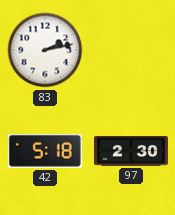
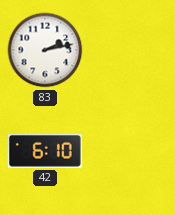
42: 5:18 -> 6:10 (45, 151)
97: 2:30 -> none (131, 151)
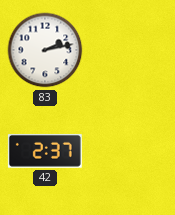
42: 6:10 -> 2:37 (45, 151)
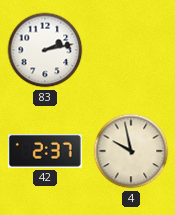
4: none -> 9:58 (131, 151)
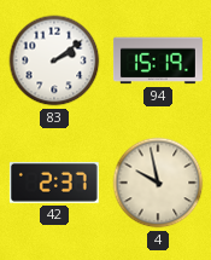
83: 2:13 -> 2:09 (54, 60)
94: none -> 15:19 (158, 60)
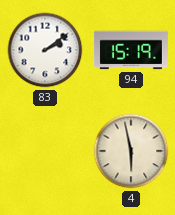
42: 2:37 -> none (54, 183)
4: 9:58 -> 5:58 (131, 151)
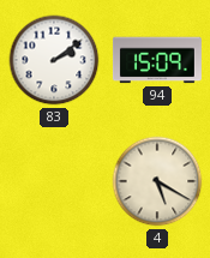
94: 15:19 -> 15:09 (157, 60)
4: 5:58 -> 5:20 (157, 181)
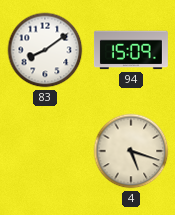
83: 2:09 -> 8:09 (45, 50)
4: 5:20 -> 5:18 (131, 151)
